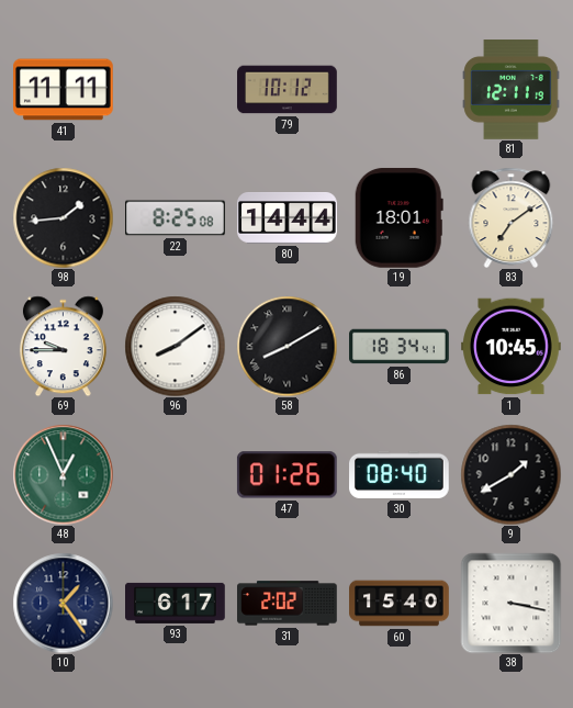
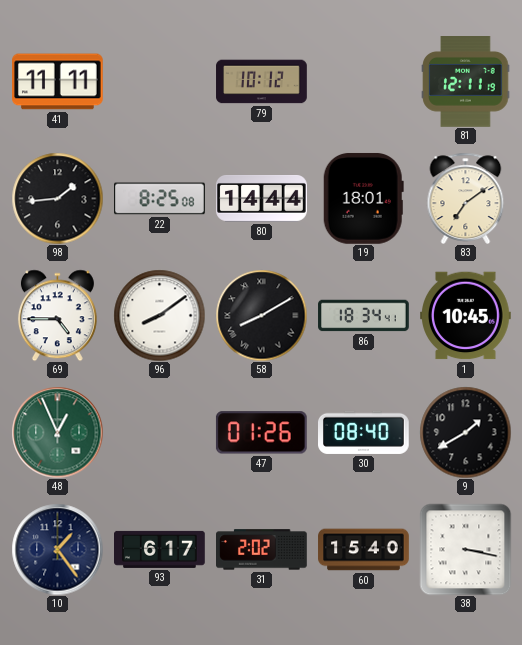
69: 9:45 -> 4:45 (57, 315)
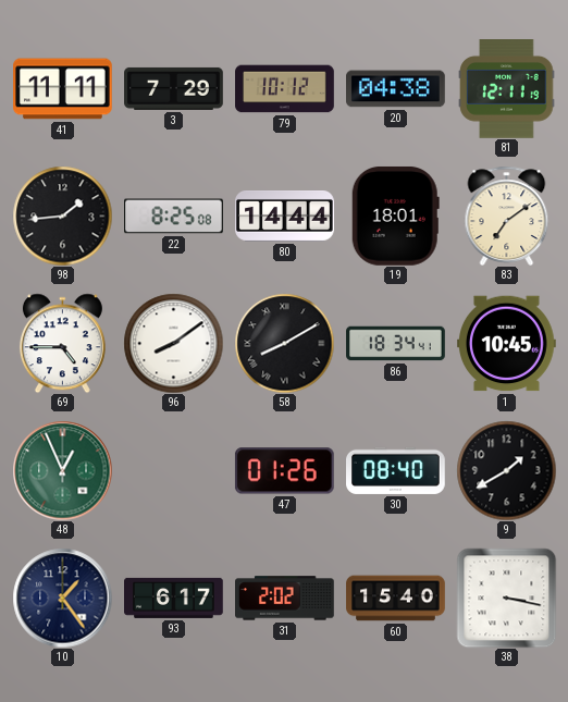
3: none -> 7:29 (174, 88)
20: none -> 04:38 (396, 89)
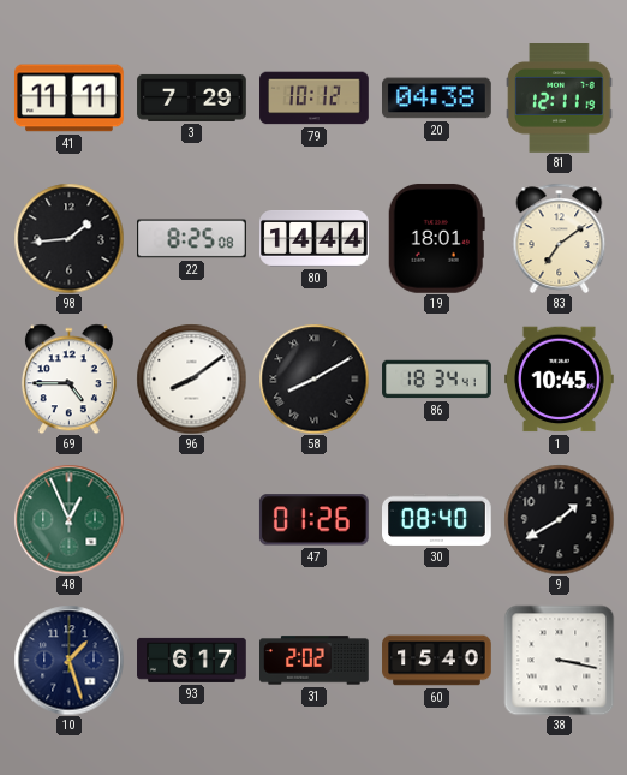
10: 1:24 -> 1:27 (68, 660)
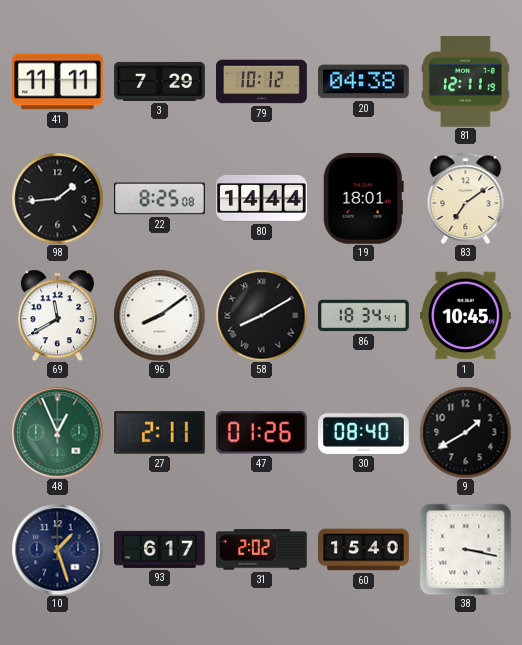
69: 4:45 -> 11:40 (57, 315)
27: none -> 2:11 (160, 433)
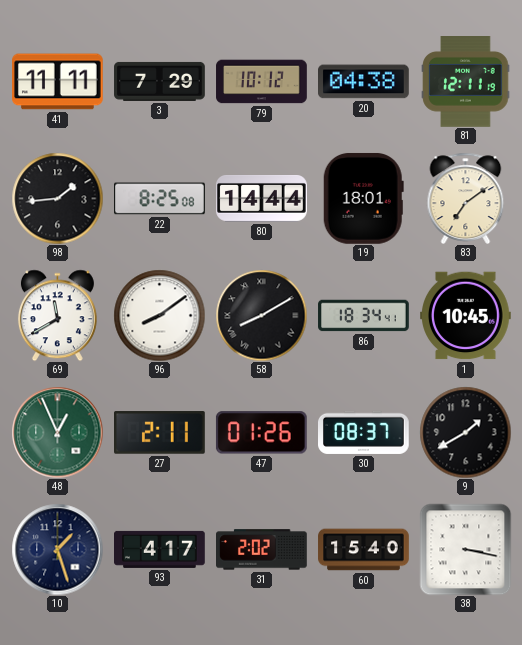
30: 08:40 -> 08:37 (364, 432)
93: 6:17 -> 4:17 (160, 549)
